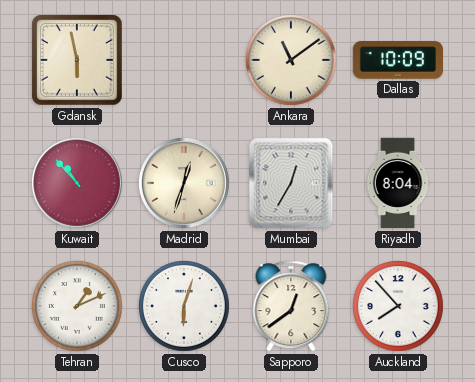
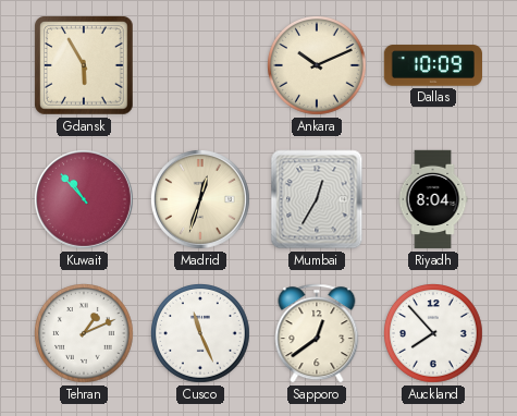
Gdansk: 5:58 -> 5:55 (84, 65)
Ankara: 11:09 -> 10:11 (318, 66)
Cusco: 6:03 -> 11:26 (201, 334)
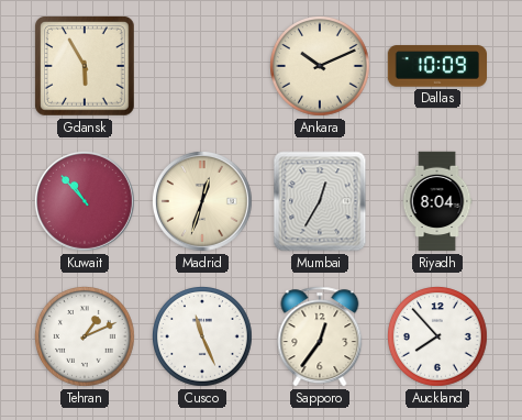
Sapporo: 12:39 -> 12:36 (320, 336)
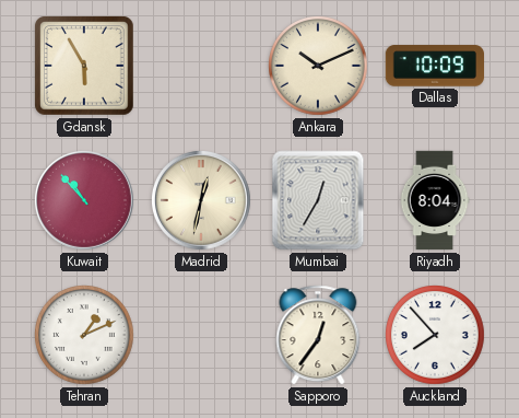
Madrid: 12:33 -> 12:32 (201, 200)
Cusco: 11:26 -> none (203, 338)
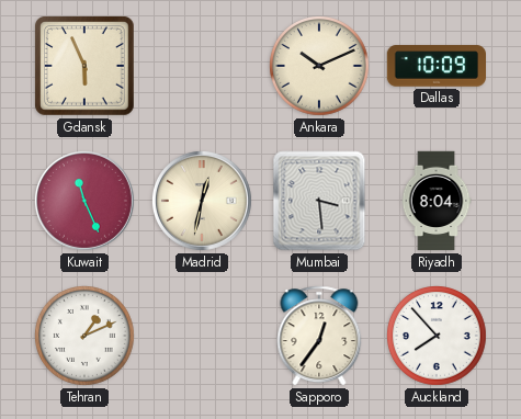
Gdansk: 5:55 -> 5:56 (84, 66)
Kuwait: 10:53 -> 11:26 (84, 201)
Mumbai: 12:35 -> 3:29 (319, 201)
